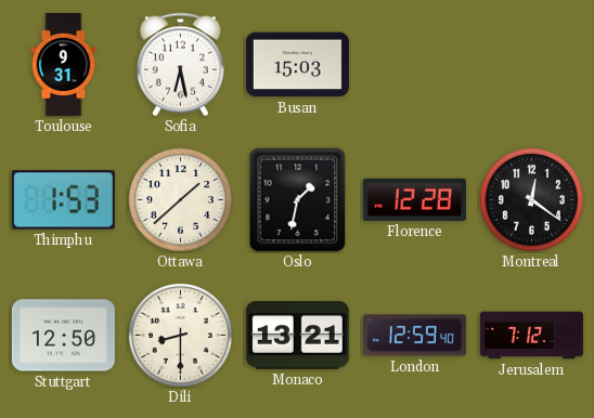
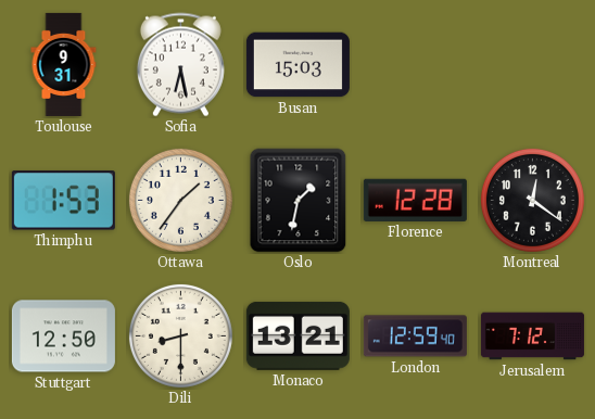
Ottawa: 1:38 -> 1:36 (180, 200)
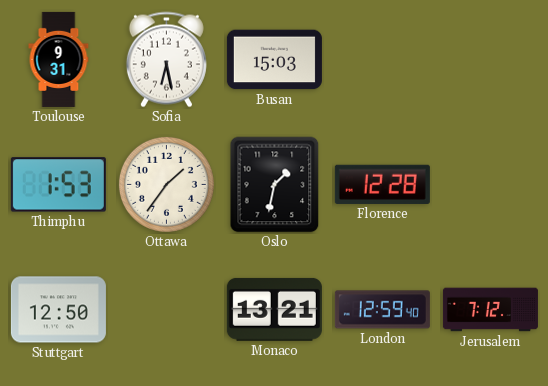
Montreal: 12:21 -> none (532, 200)
Dili: 8:30 -> none (180, 335)
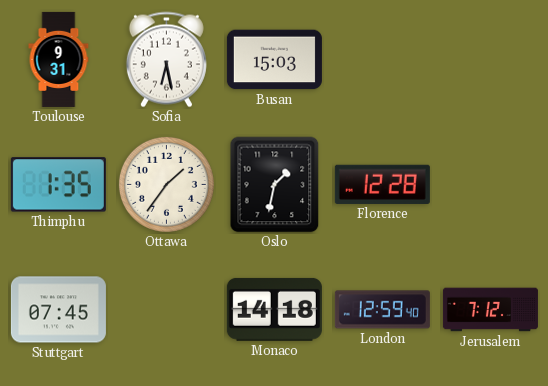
Thimphu: 1:53 -> 1:35 (58, 185)
Stuttgart: 12:50 -> 07:45 (58, 310)
Monaco: 13:21 -> 14:18 (274, 309)
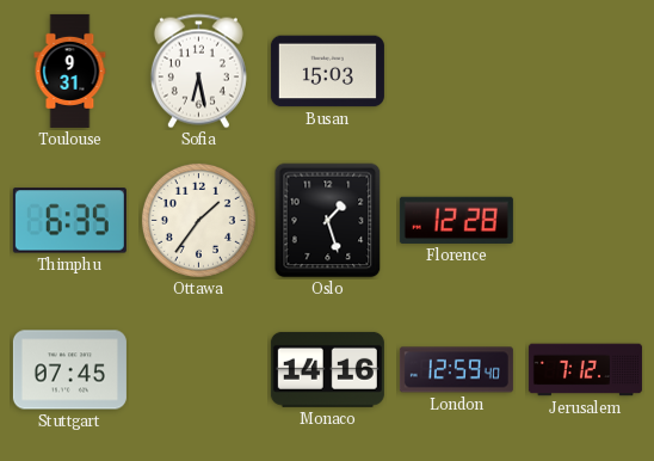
Thimphu: 1:35 -> 6:35 (69, 221)
Oslo: 1:32 -> 1:27 (328, 221)
Monaco: 14:18 -> 14:16 (327, 369)
